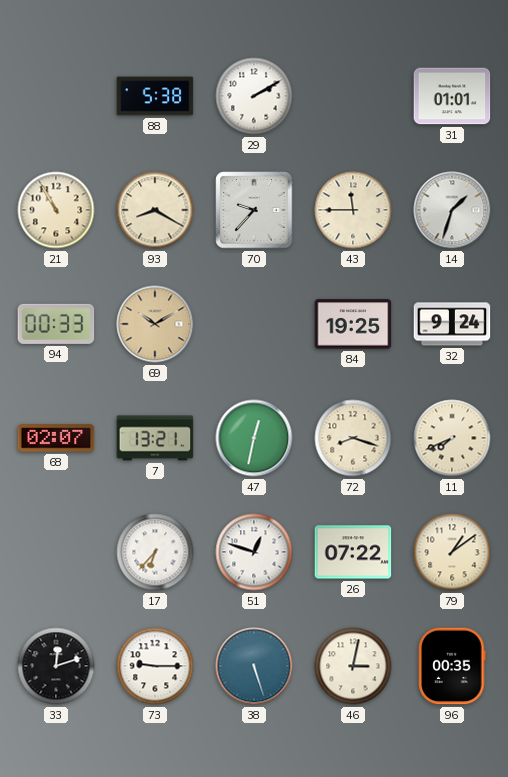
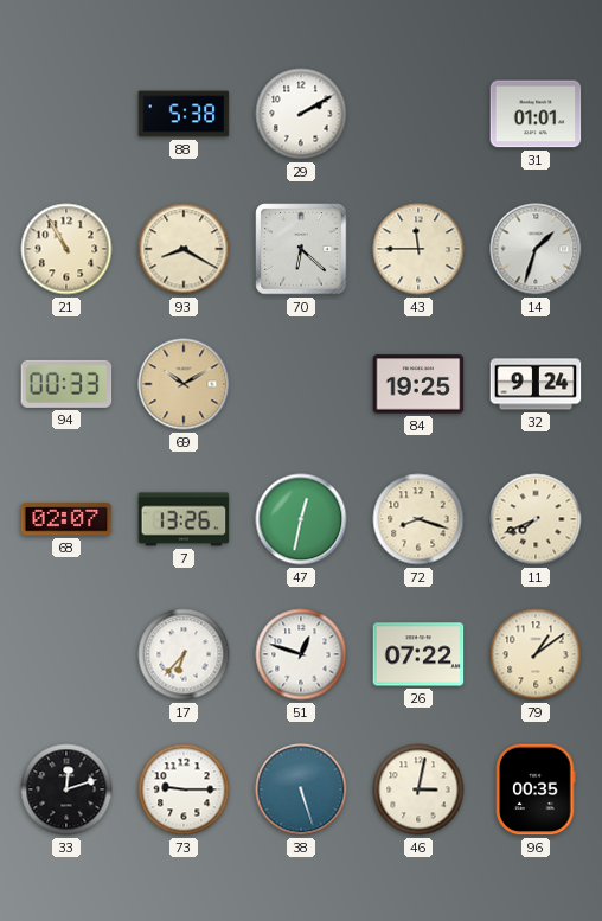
70: 9:37 -> 6:22 (301, 249)
7: 13:21 -> 13:26 (184, 519)
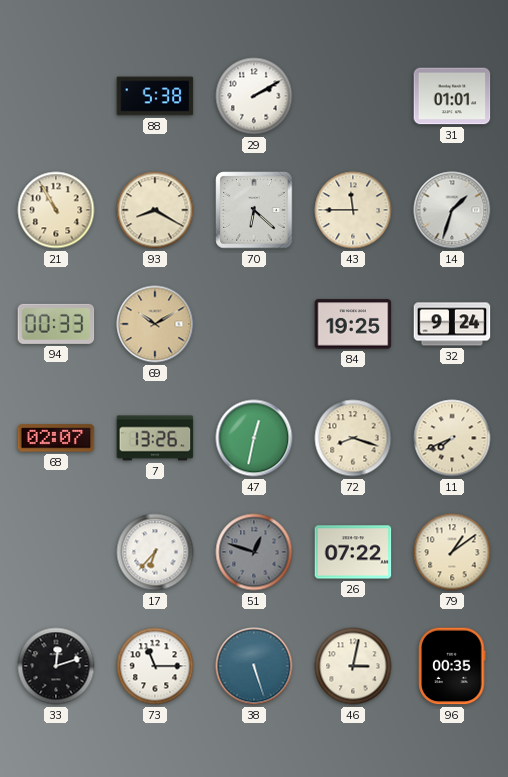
51 dial: white -> grey (254, 552)
73: 9:15 -> 11:15 (155, 666)
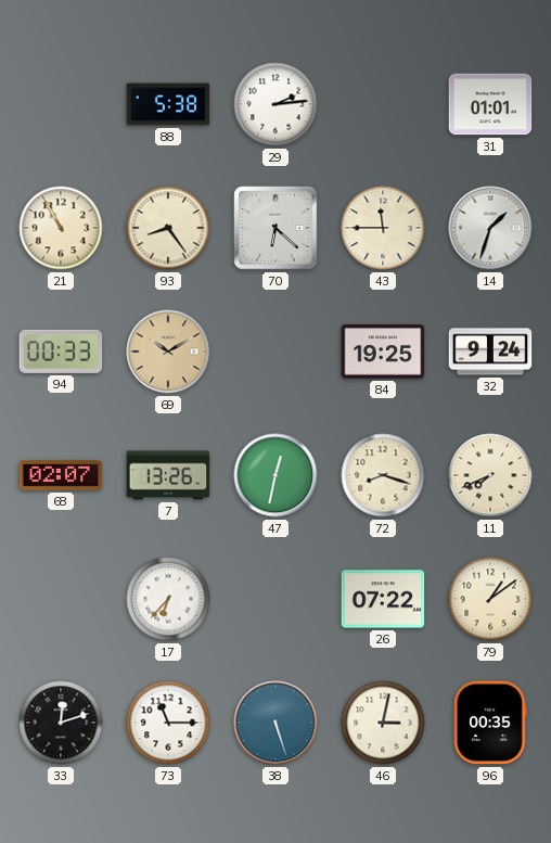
29: 2:10 -> 2:14 (275, 104)
93: 8:20 -> 8:24 (168, 228)
51: 12:48 -> none (254, 552)
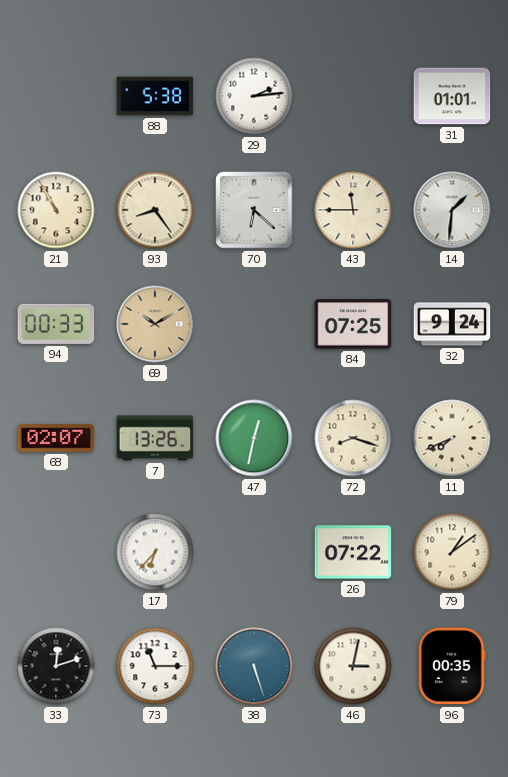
14: 1:33 -> 1:31 (452, 210)
84: 19:25 -> 07:25 (353, 324)
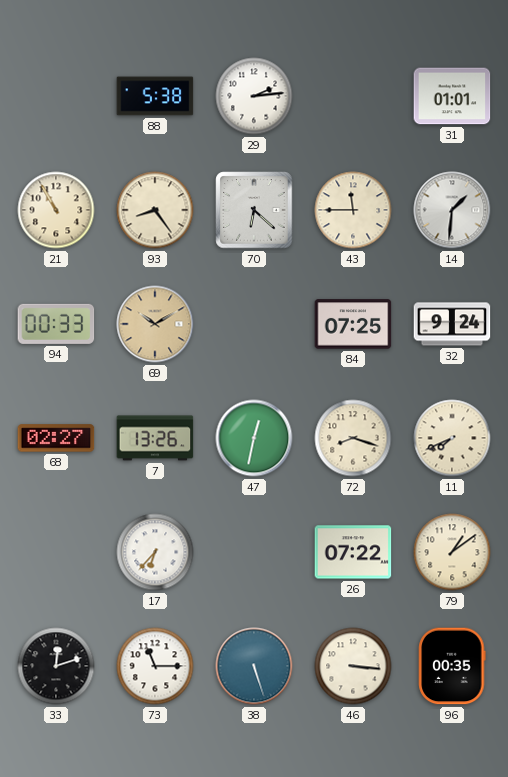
68: 02:07 -> 02:27 (56, 438)
46: 3:02 -> 3:16 (353, 666)
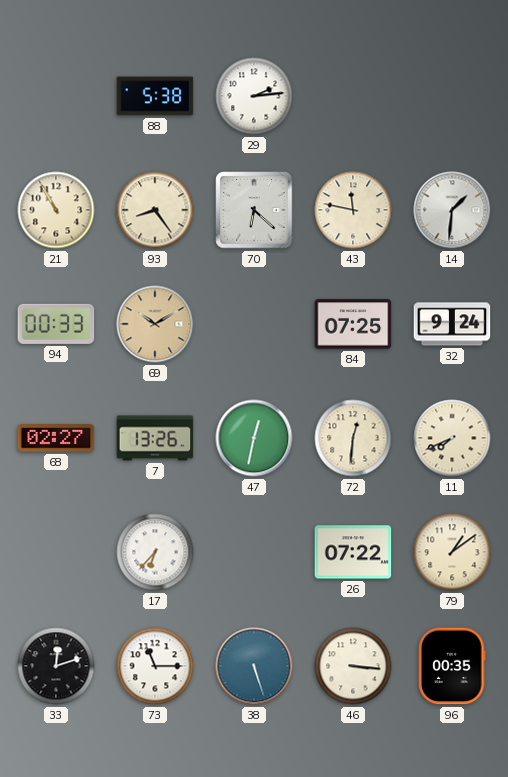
31: 01:01 -> none (452, 96)
43: 11:45 -> 11:47 (353, 210)
72: 8:18 -> 12:31 (353, 438)
